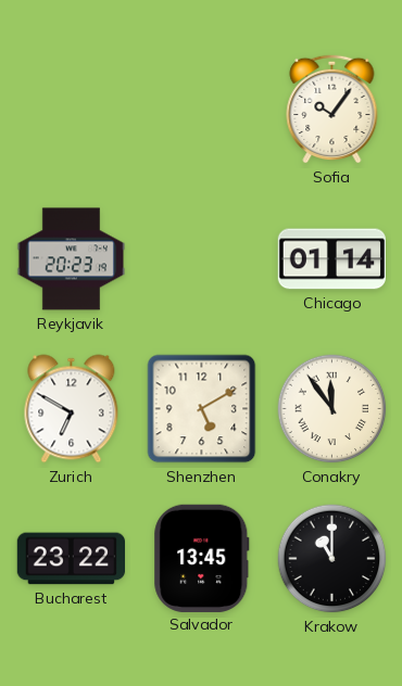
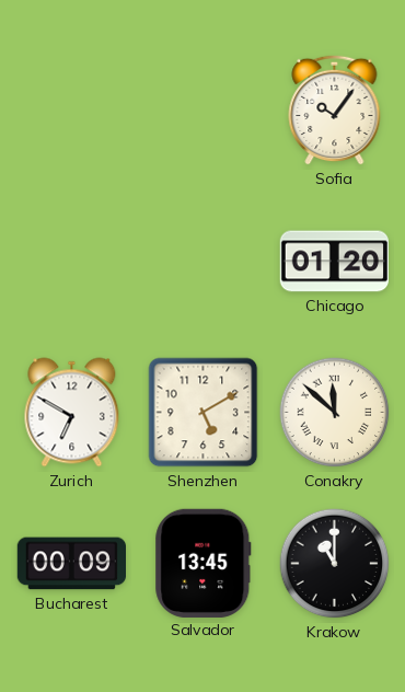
Reykjavik: 20:23 -> none (71, 259)
Chicago: 01:14 -> 01:20 (335, 262)
Conakry: 11:54 -> 11:52 (335, 413)
Bucharest: 23:22 -> 00:09 (71, 564)
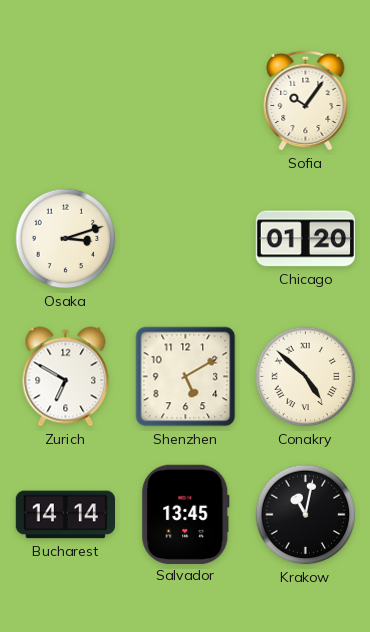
Osaka: none -> 3:12 (66, 239)
Conakry: 11:52 -> 4:52 (306, 377)
Bucharest: 00:09 -> 14:14 (65, 515)
Krakow: 11:00 -> 11:02 (306, 515)
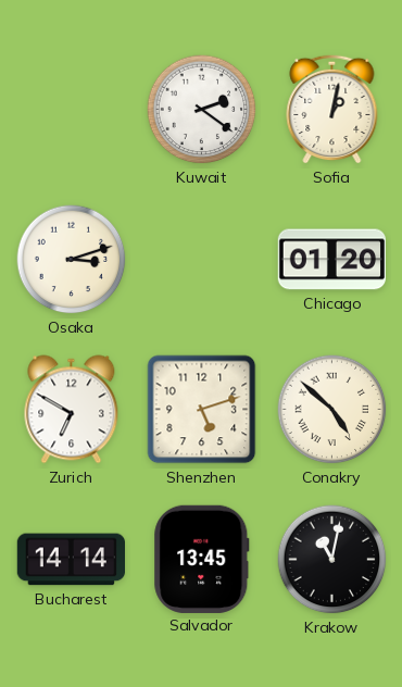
Kuwait: none -> 2:21 (202, 110)
Sofia: 10:06 -> 1:02 (332, 109)
Shenzhen: 5:10 -> 5:12 (202, 410)
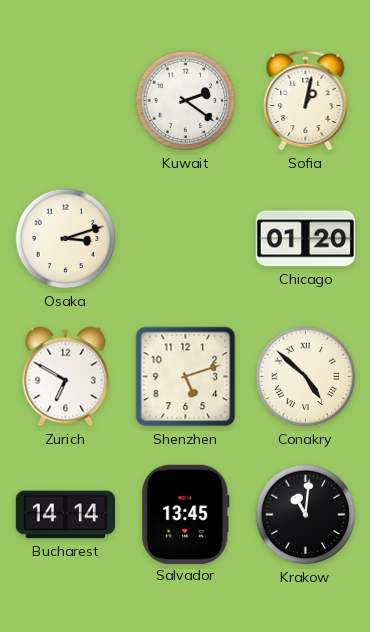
Krakow: 11:02 -> 11:01 (306, 515)
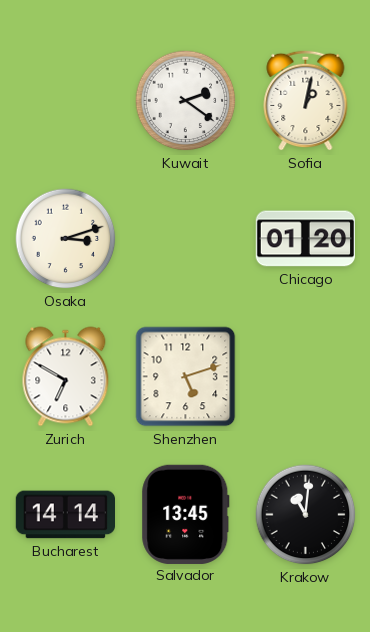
Conakry: 4:52 -> none (306, 377)
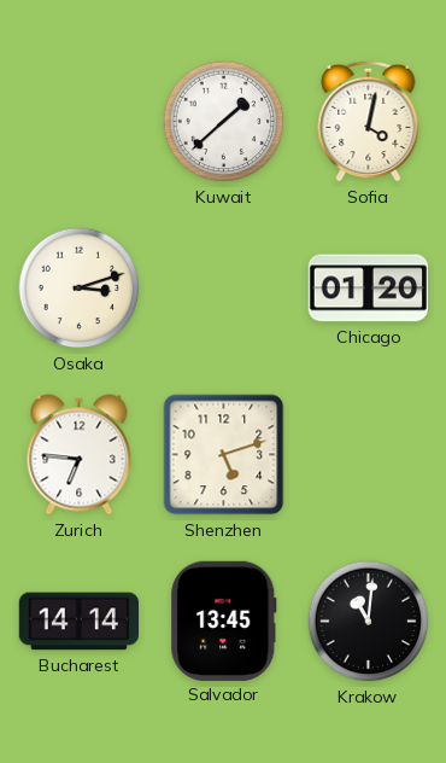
Kuwait: 2:21 -> 1:38 (224, 122)
Sofia: 1:02 -> 4:02 (369, 121)
Zurich: 6:50 -> 6:46 (80, 455)
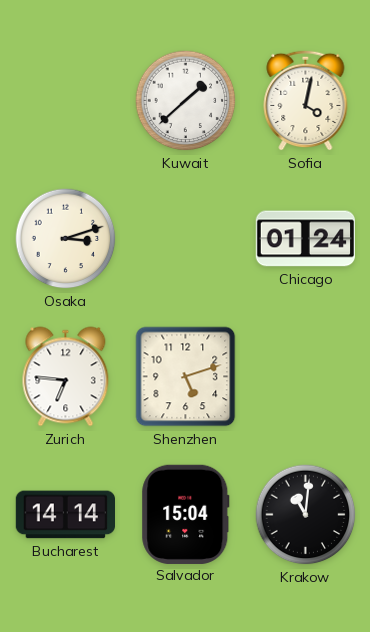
Chicago: 01:20 -> 01:24 (306, 239)
Salvador: 13:45 -> 15:04 (186, 514)
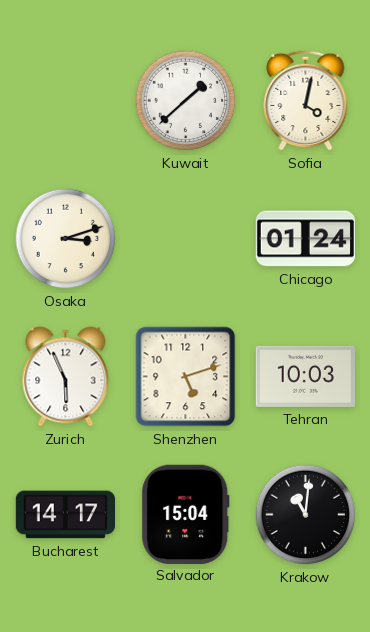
Zurich: 6:46 -> 5:56 (66, 377)
Tehran: none -> 10:03 (305, 376)
Bucharest: 14:14 -> 14:17 (65, 515)
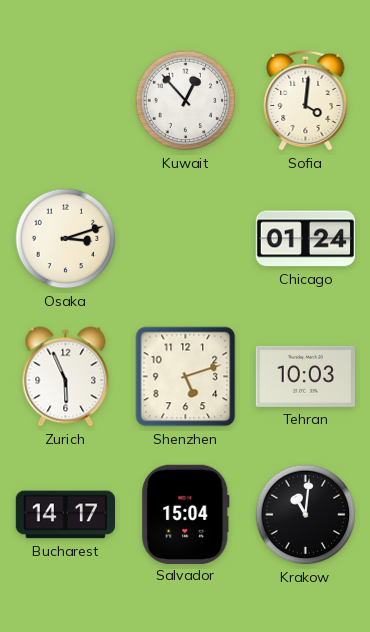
Kuwait: 1:38 -> 12:53 (186, 101)
Sofia: 4:02 -> 4:01 (306, 100)
